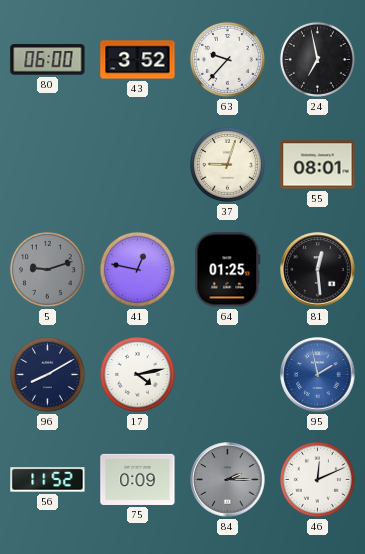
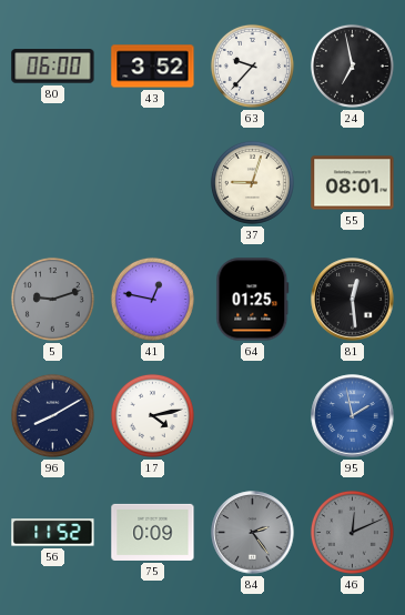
84: 2:15 -> 2:24 (253, 533)
46 dial: white -> grey (352, 532)
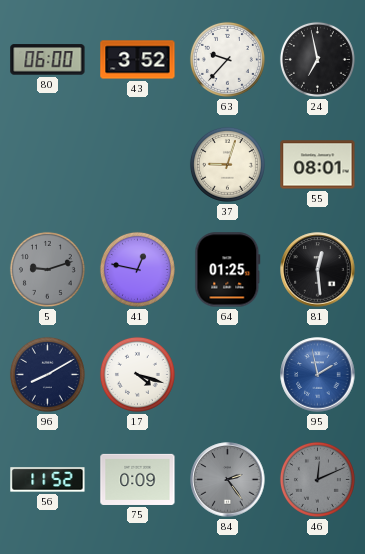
17: 4:13 -> 4:18 (137, 374)
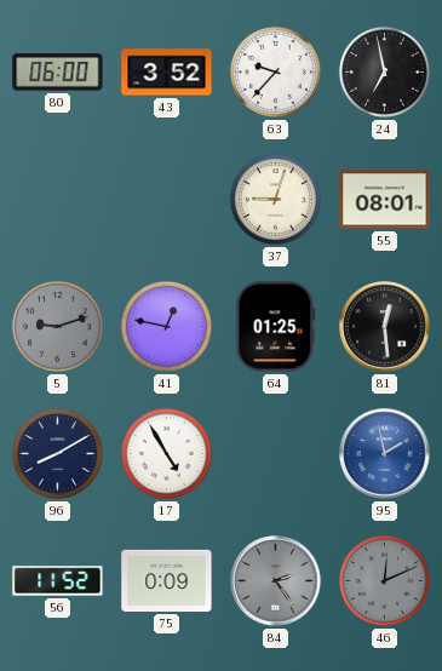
17: 4:18 -> 4:55 (166, 453)
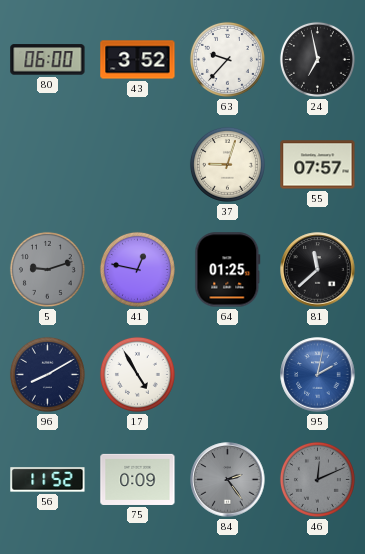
55: 08:01 -> 07:57 (318, 165)
81: 12:29 -> 11:38 (318, 270)
95: 1:58 -> 2:02 (318, 375)
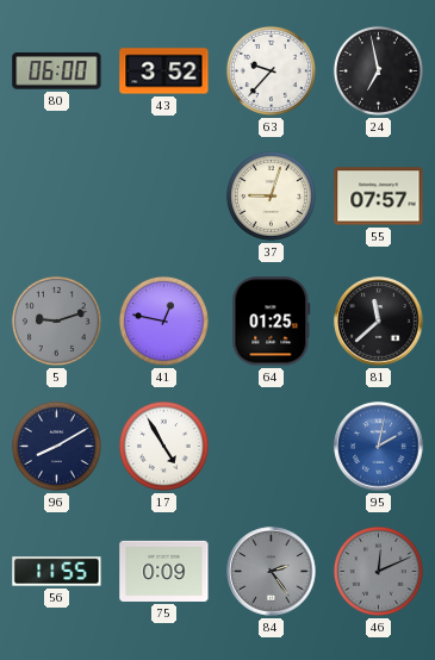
56: 11:52 -> 11:55 (57, 572)
